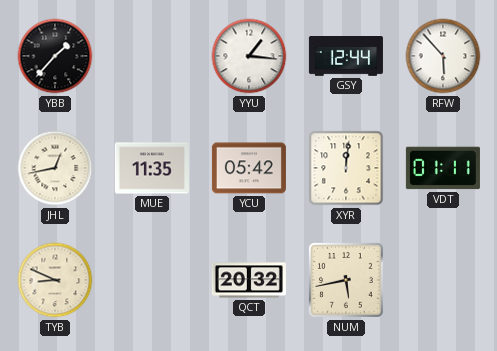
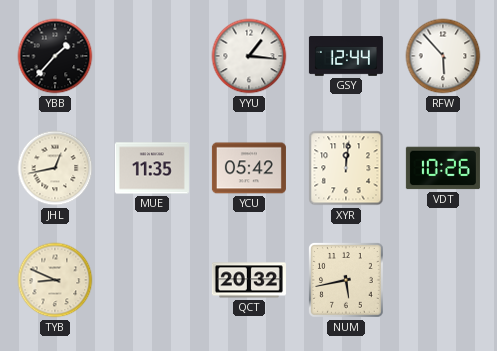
VDT: 01:11 -> 10:26 (443, 168)
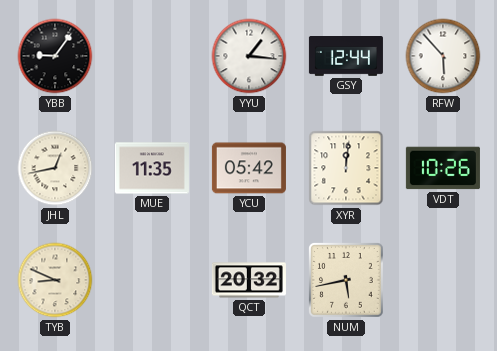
YBB: 1:37 -> 9:06 (55, 56)
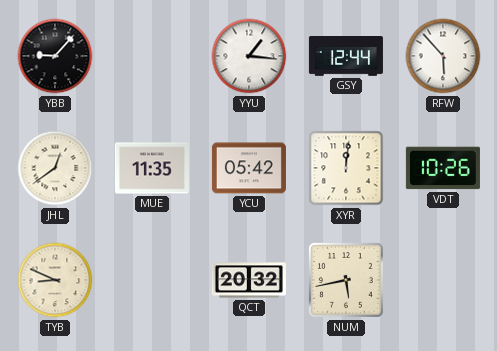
YBB: 9:06 -> 9:07 (55, 56)
JHL: 12:43 -> 12:39 (55, 168)
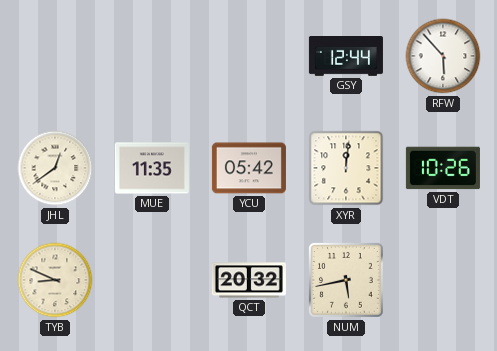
YBB: 9:07 -> none (55, 56)
YYU: 1:16 -> none (249, 56)
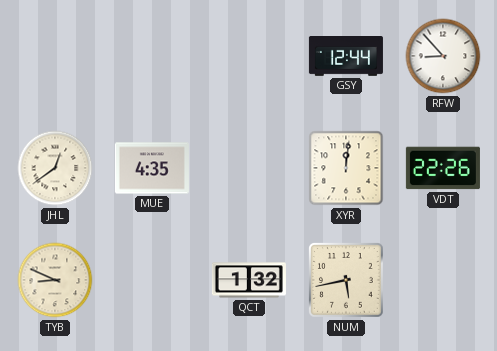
RFW: 5:53 -> 8:53 (443, 56)
MUE: 11:35 -> 4:35 (152, 168)
YCU: 05:42 -> none (249, 168)
VDT: 10:26 -> 22:26 (443, 168)
QCT: 20:32 -> 1:32 (249, 280)
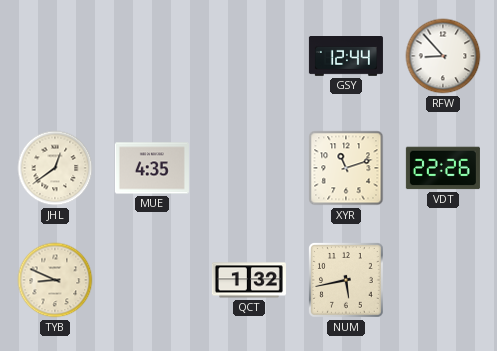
XYR: 12:01 -> 11:12 (346, 168)
